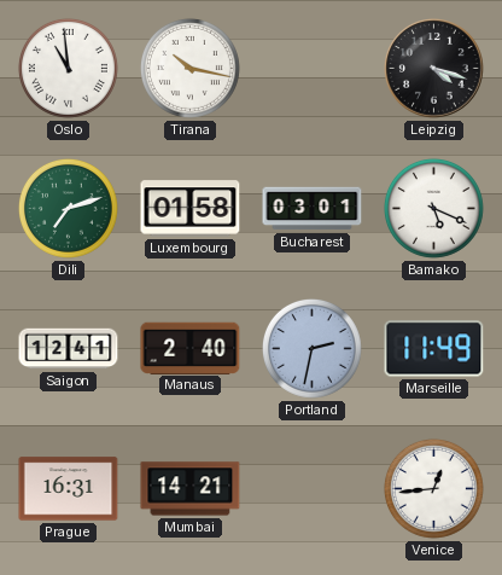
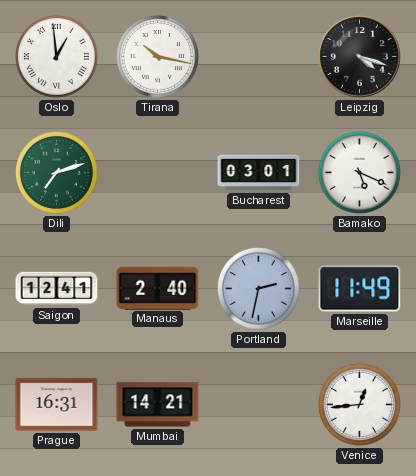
Oslo: 10:59 -> 12:59 (56, 56)
Luxembourg: 01:58 -> none (191, 209)
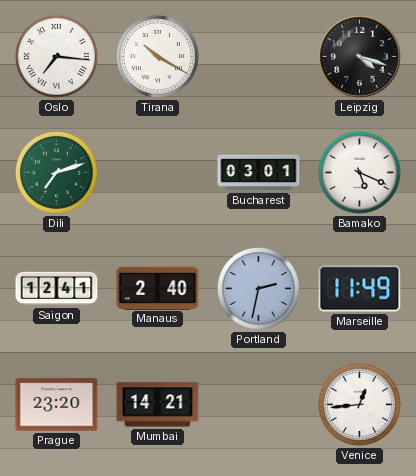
Oslo: 12:59 -> 7:16 (56, 56)
Tirana: 10:17 -> 10:20 (157, 56)
Prague: 16:31 -> 23:20 (57, 405)
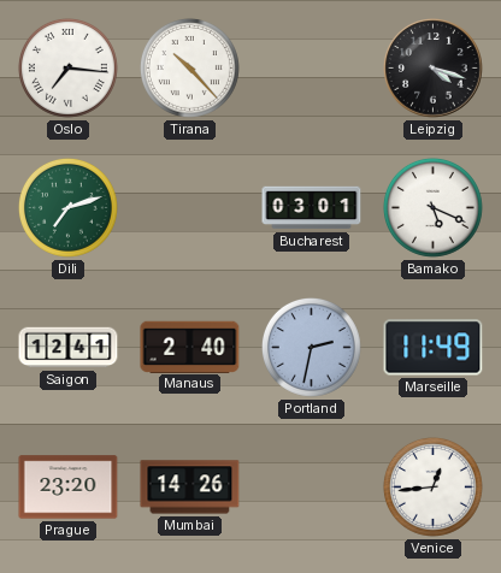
Tirana: 10:20 -> 10:23 (189, 67)
Mumbai: 14:21 -> 14:26 (190, 488)
